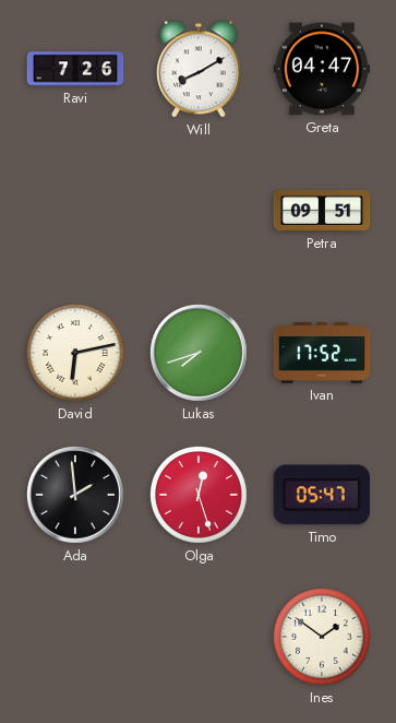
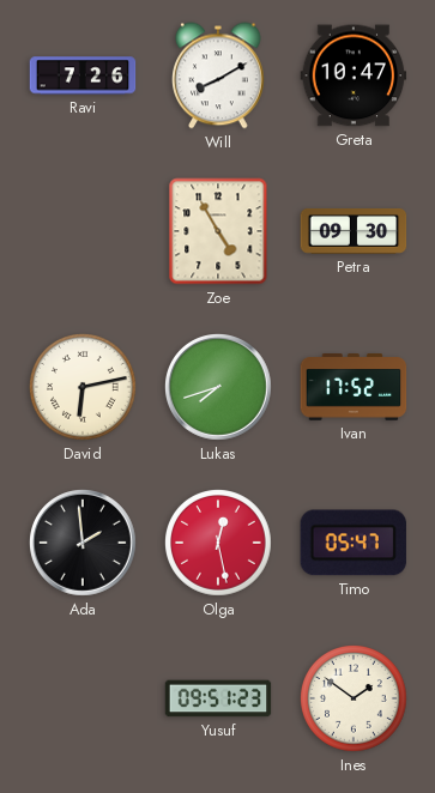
Greta: 04:47 -> 10:47 (354, 75)
Zoe: none -> 4:55 (218, 231)
Petra: 09:51 -> 09:30 (354, 231)
Olga: 12:27 -> 12:28 (219, 544)
Yusuf: none -> 09:51 (218, 698)
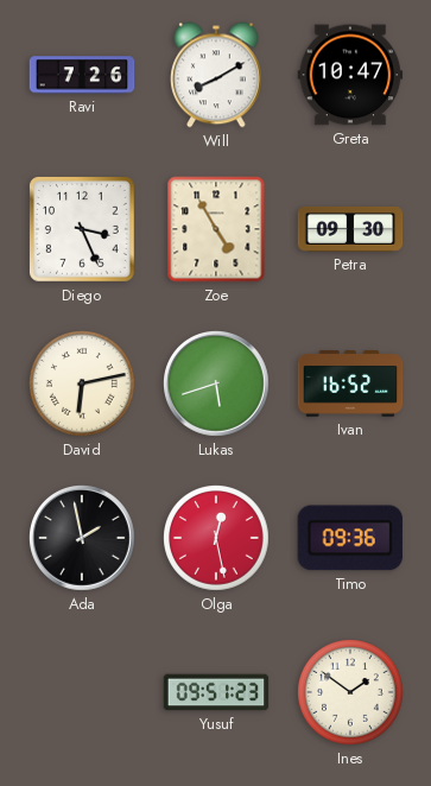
Diego: none -> 3:26 (82, 229)
Lukas: 7:42 -> 5:42 (217, 385)
Ivan: 17:52 -> 16:52 (350, 385)
Ada: 1:59 -> 1:58 (83, 539)
Timo: 05:47 -> 09:36 (350, 538)
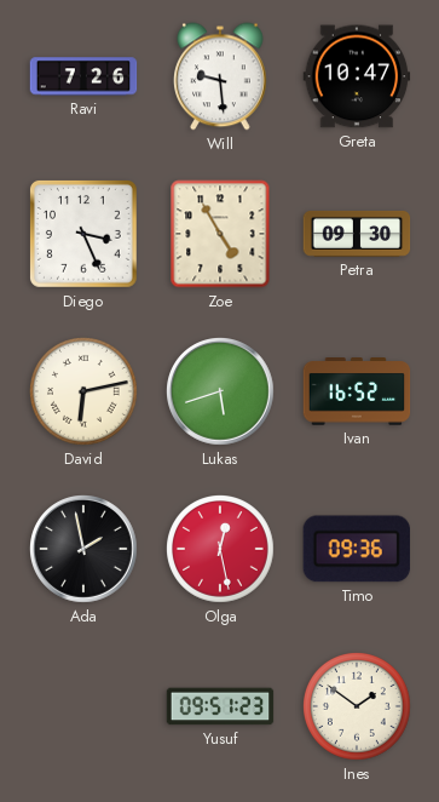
Will: 8:10 -> 9:29 (221, 76)
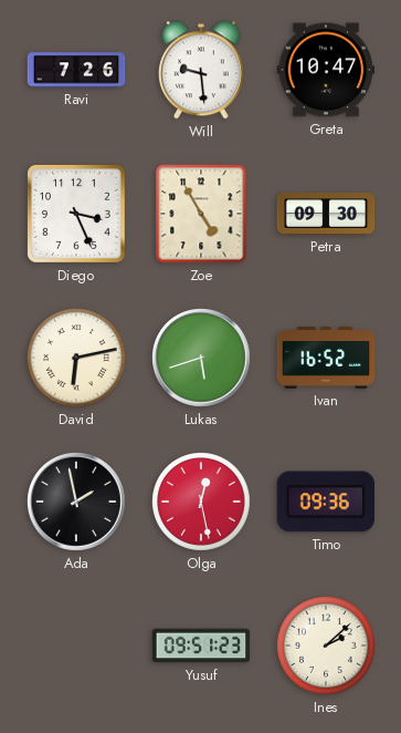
Ines: 1:51 -> 2:08 (327, 647)
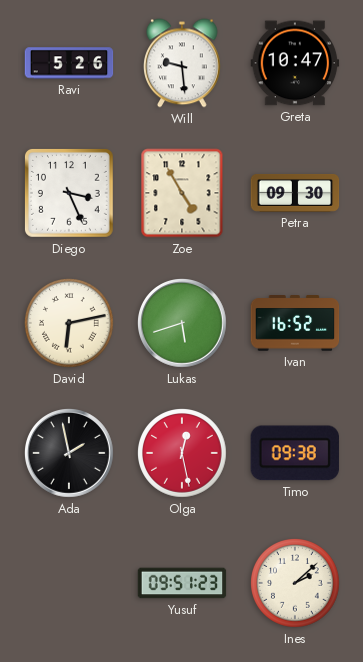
Ravi: 7:26 -> 5:26 (69, 63)
Timo: 09:36 -> 09:38 (295, 453)
